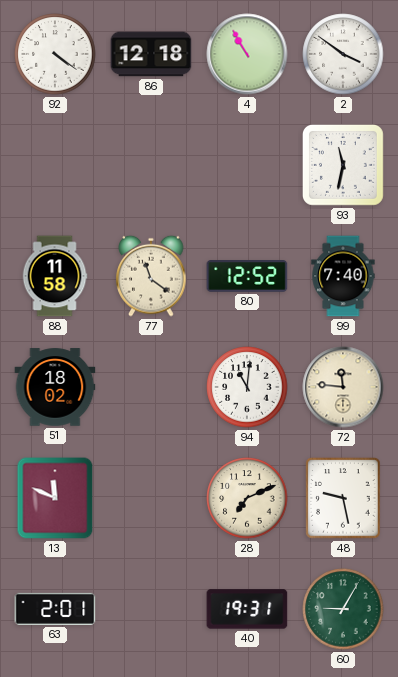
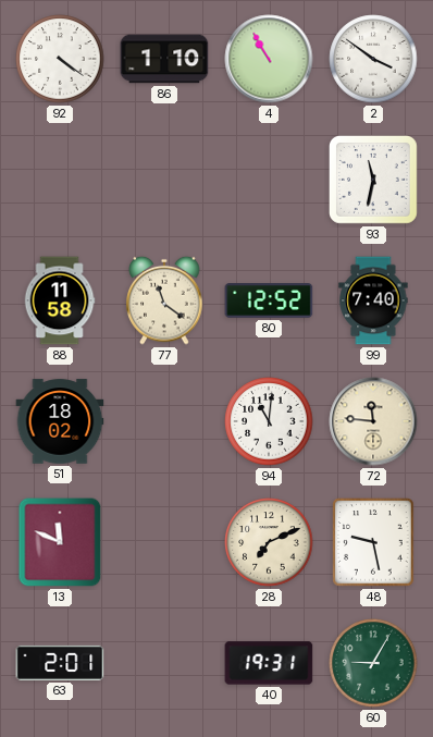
86: 12:18 -> 1:10 (164, 59)
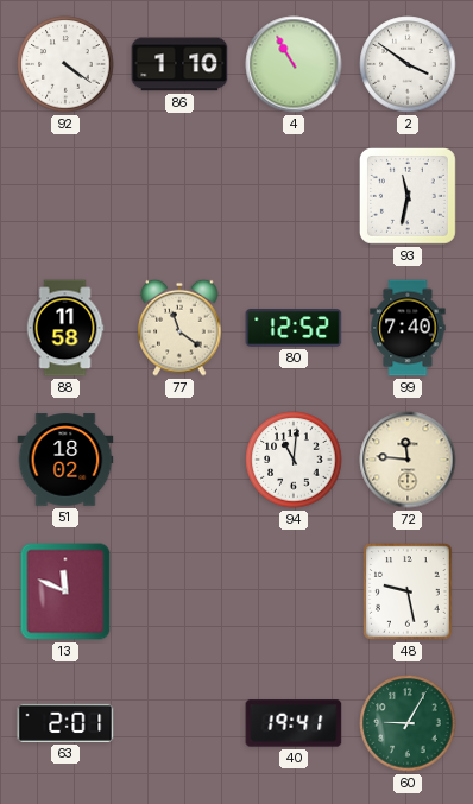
28: 7:11 -> none (269, 542)
40: 19:31 -> 19:41 (294, 723)
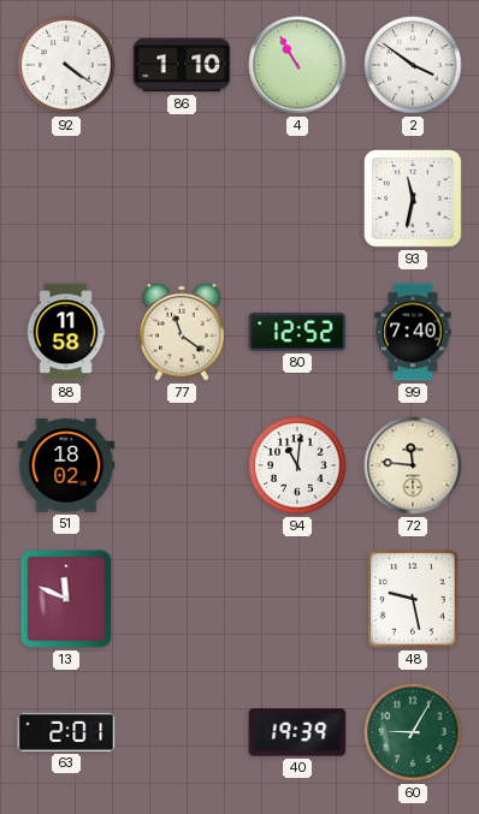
40: 19:41 -> 19:39 (297, 732)
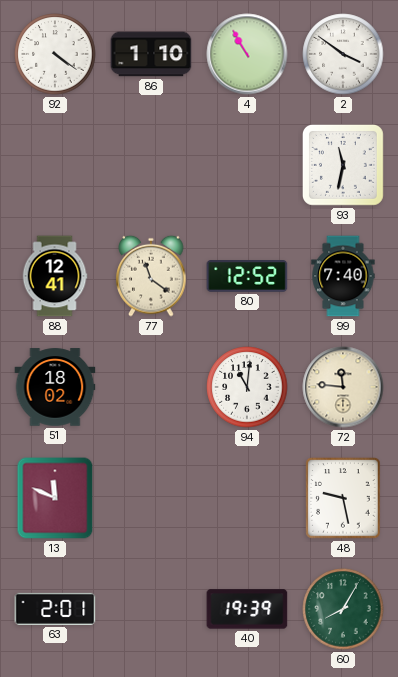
88: 11:58 -> 12:41 (55, 276)
60: 9:05 -> 8:05 (343, 609)
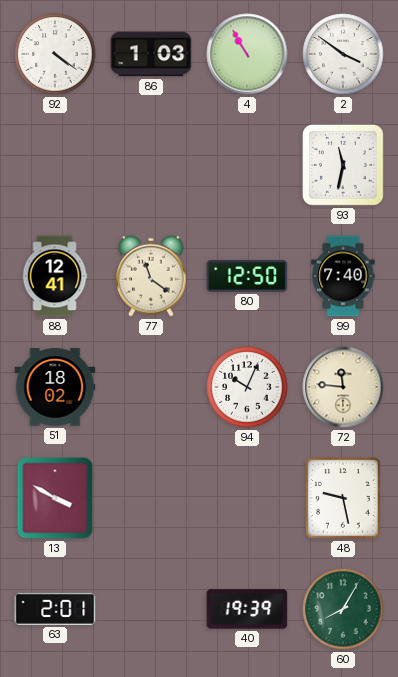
86: 1:10 -> 1:03 (151, 54)
80: 12:52 -> 12:50 (247, 276)
94: 11:01 -> 10:04 (247, 387)
13: 11:49 -> 3:50 (55, 498)
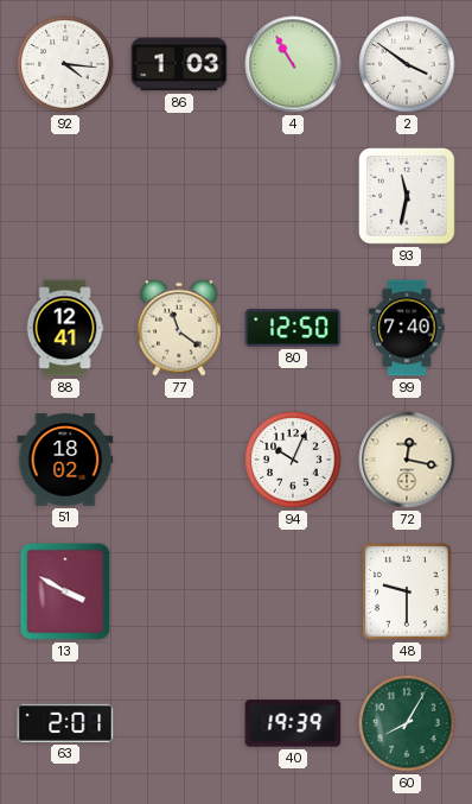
92: 4:21 -> 4:16 (65, 64)
72: 11:46 -> 12:17 (407, 460)
48: 9:28 -> 9:30 (407, 591)
